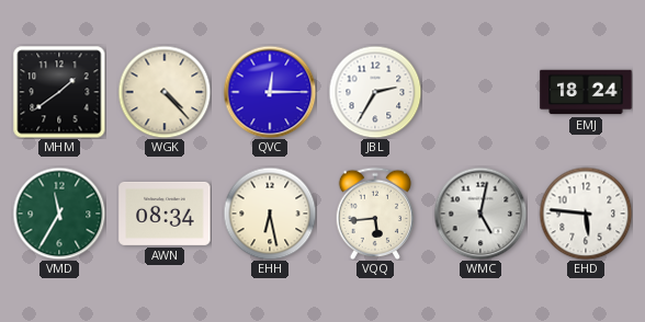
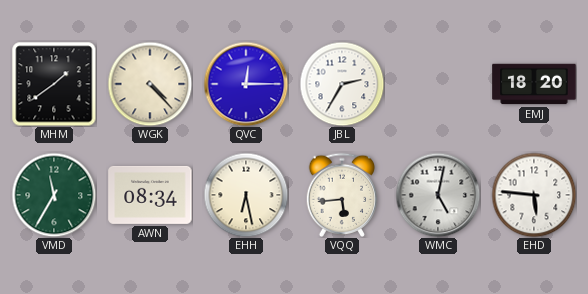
EMJ: 18:24 -> 18:20 (534, 84)
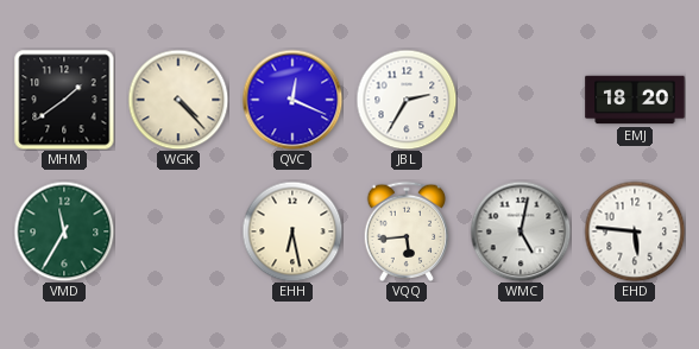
QVC: 12:15 -> 12:19 (292, 100)
AWN: 08:34 -> none (150, 195)
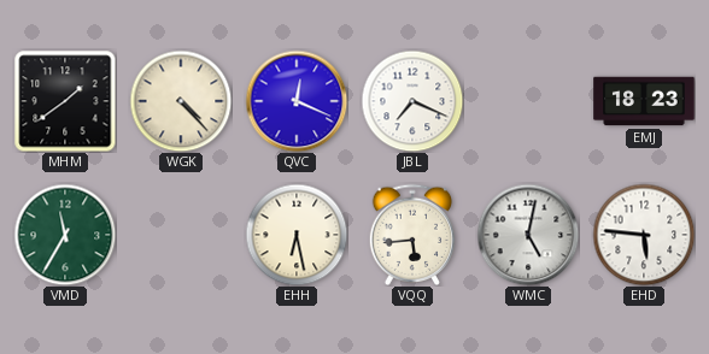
JBL: 2:35 -> 7:19 (412, 101)
EMJ: 18:20 -> 18:23 (644, 101)
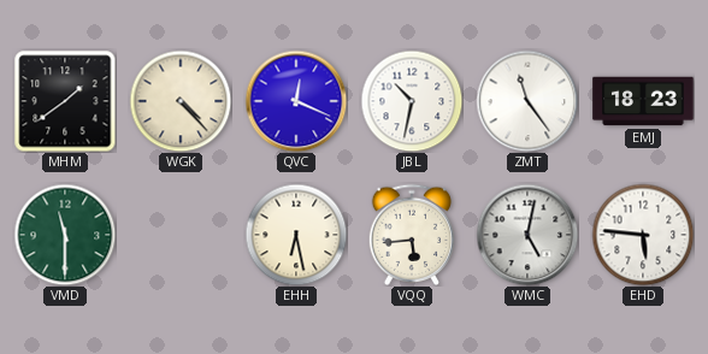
JBL: 7:19 -> 10:32 (412, 101)
ZMT: none -> 11:24 (527, 101)
VMD: 11:35 -> 11:30 (65, 235)
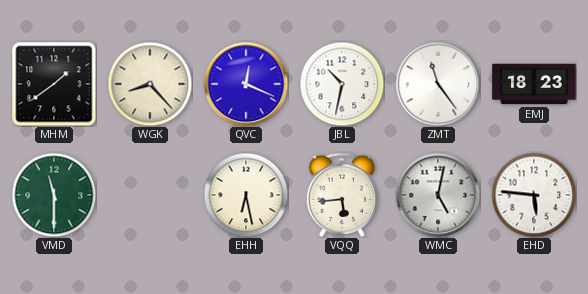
WGK: 4:23 -> 8:23 (150, 84)
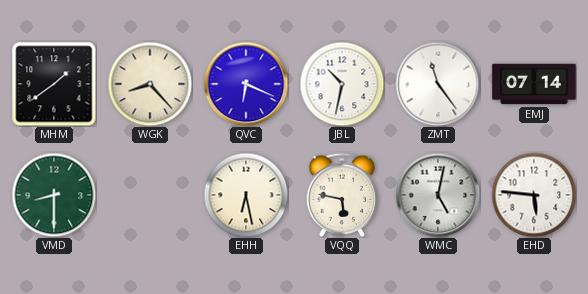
QVC: 12:19 -> 6:19 (246, 84)
EMJ: 18:23 -> 07:14 (534, 84)
VMD: 11:30 -> 8:30 (54, 195)
VQQ: 5:44 -> 5:47 (342, 195)
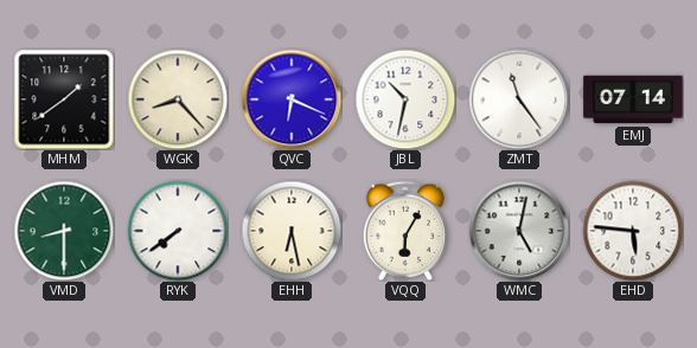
RYK: none -> 7:39 (178, 231)
VQQ: 5:47 -> 6:05 (405, 231)
